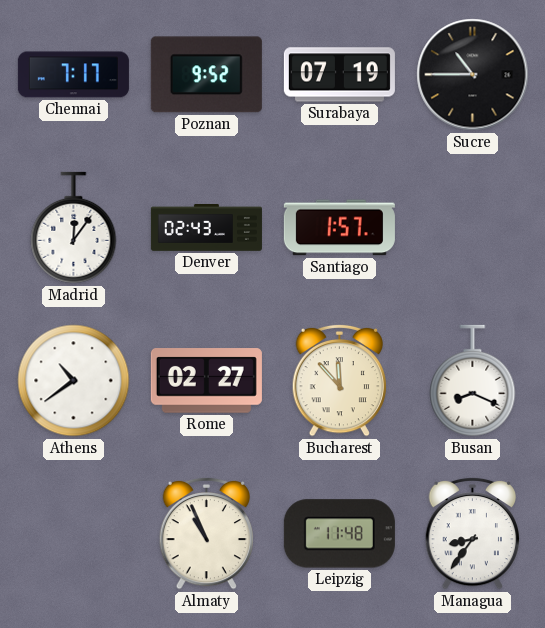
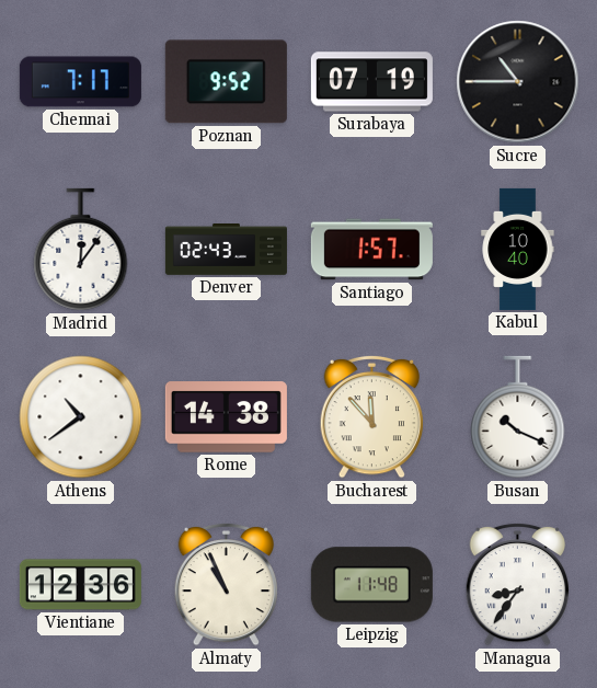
Kabul: none -> 10:40 (518, 249)
Rome: 02:27 -> 14:38 (226, 417)
Busan: 8:19 -> 10:19 (518, 417)
Vientiane: none -> 12:36 (80, 585)
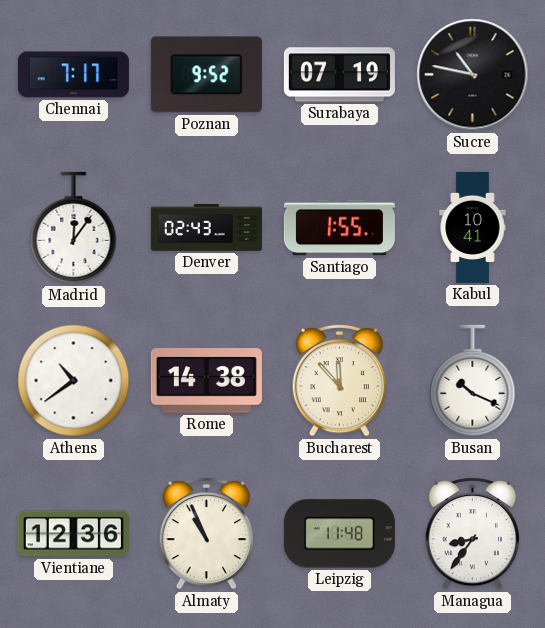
Sucre: 10:45 -> 10:47 (473, 75)
Santiago: 1:57 -> 1:55 (339, 228)
Kabul: 10:40 -> 10:41 (473, 227)
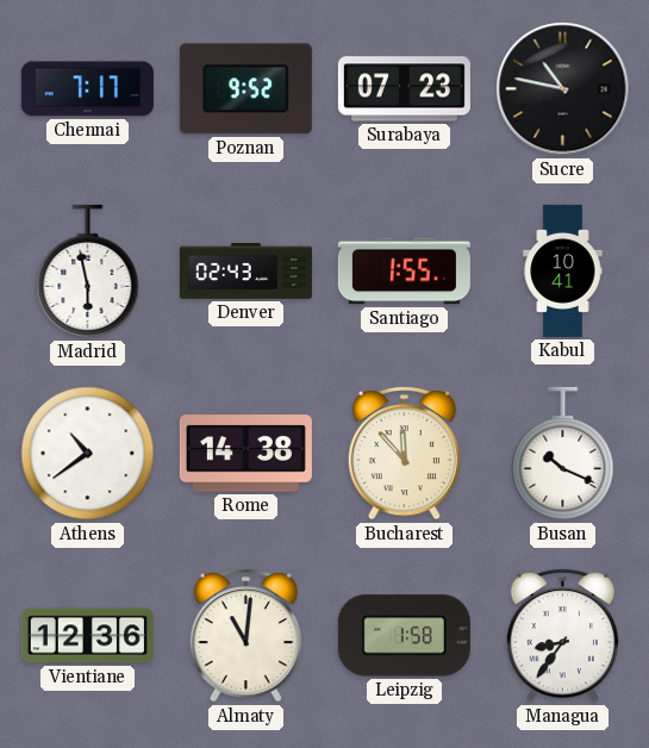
Surabaya: 07:19 -> 07:23 (404, 89)
Madrid: 12:06 -> 5:58 (88, 272)
Almaty: 10:56 -> 11:01 (245, 635)
Leipzig: 11:48 -> 1:58 (404, 636)
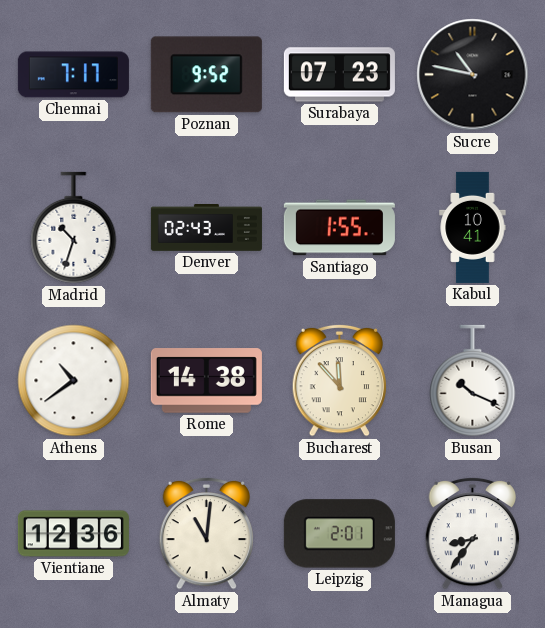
Madrid: 5:58 -> 10:33 (74, 228)
Leipzig: 1:58 -> 2:01 (339, 534)
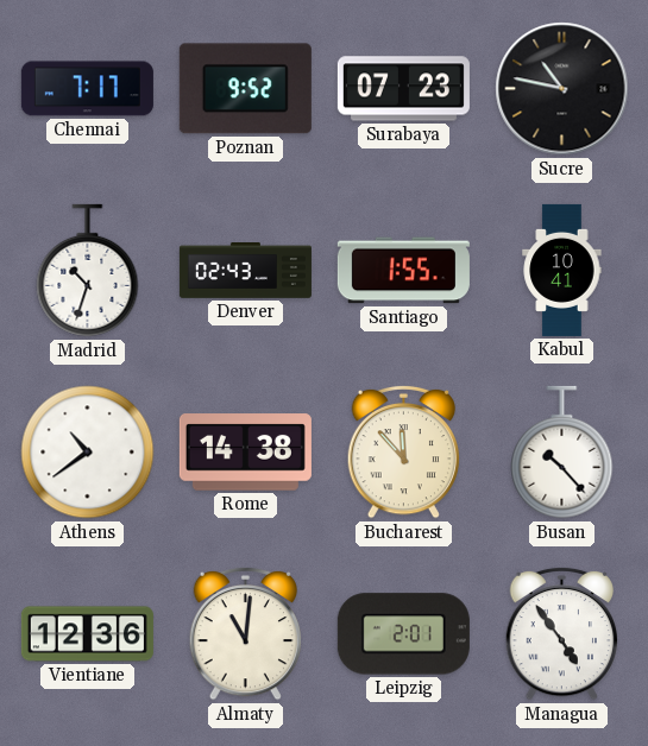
Busan: 10:19 -> 10:23 (562, 453)
Managua: 8:36 -> 4:54 (561, 633)
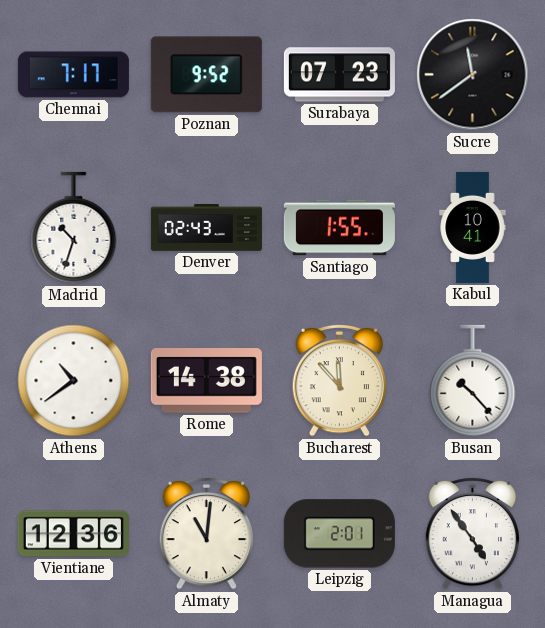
Sucre: 10:47 -> 11:39 (473, 75)
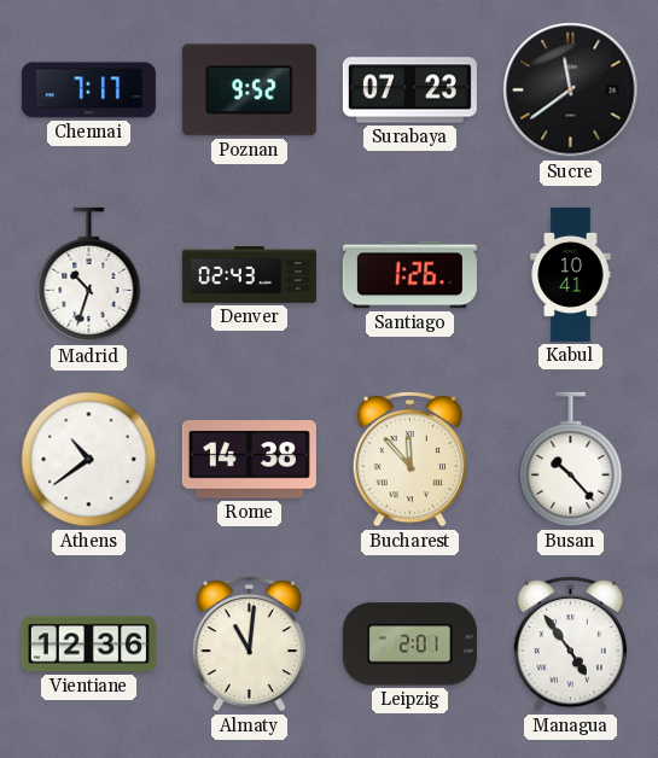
Santiago: 1:55 -> 1:26 (409, 275)
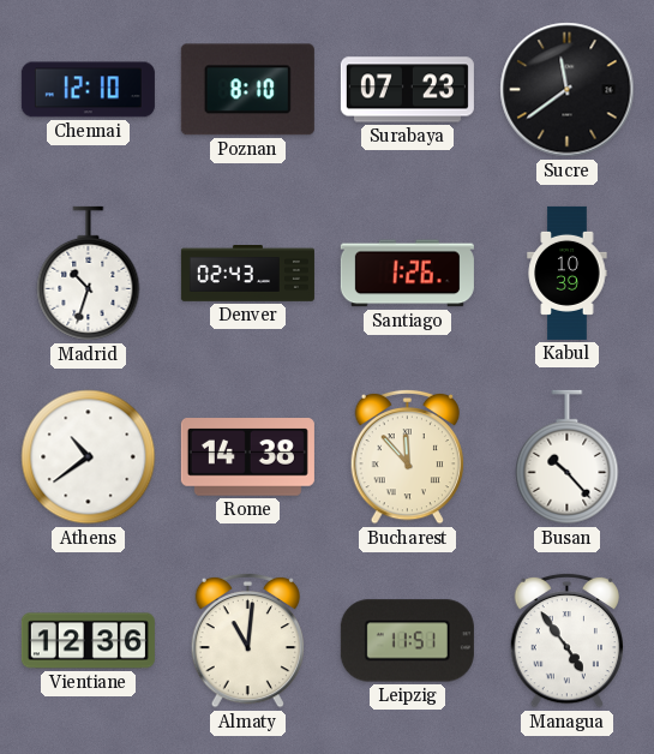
Chennai: 7:17 -> 12:10 (88, 90)
Poznan: 9:52 -> 8:10 (247, 90)
Kabul: 10:41 -> 10:39 (568, 273)
Leipzig: 2:01 -> 11:51 (407, 641)
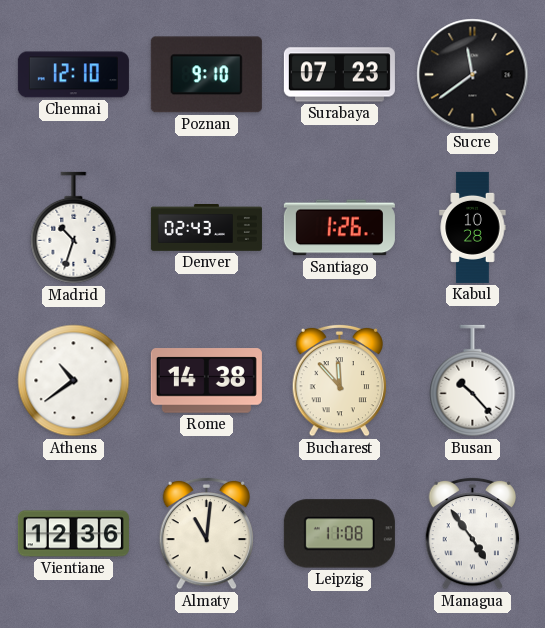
Poznan: 8:10 -> 9:10 (206, 75)
Kabul: 10:39 -> 10:28 (473, 227)
Leipzig: 11:51 -> 11:08 (339, 534)
